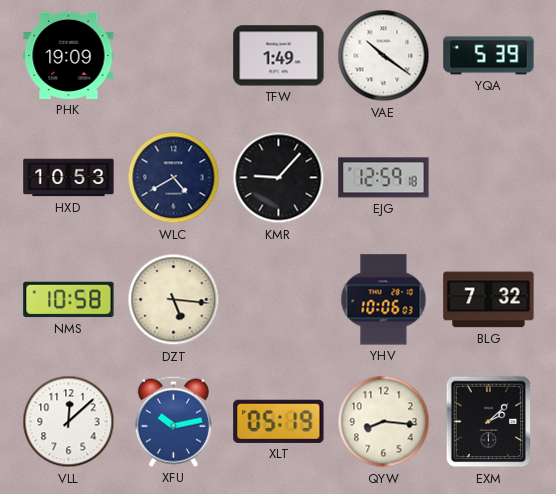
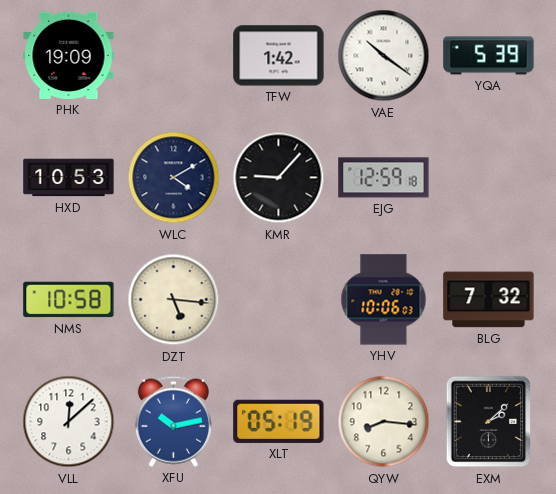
TFW: 1:49 -> 1:42 (279, 56)
WLC: 4:40 -> 4:10 (174, 178)
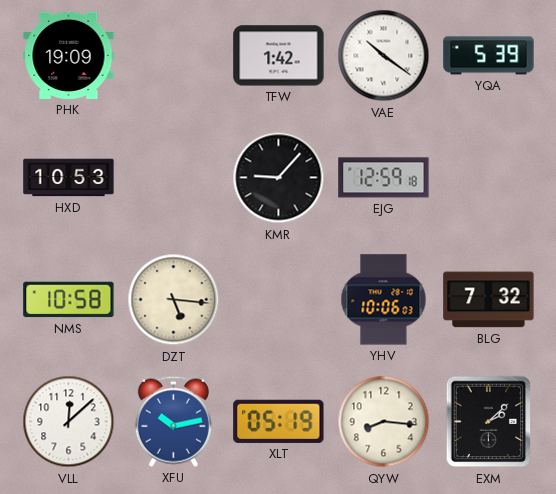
WLC: 4:10 -> none (174, 178)
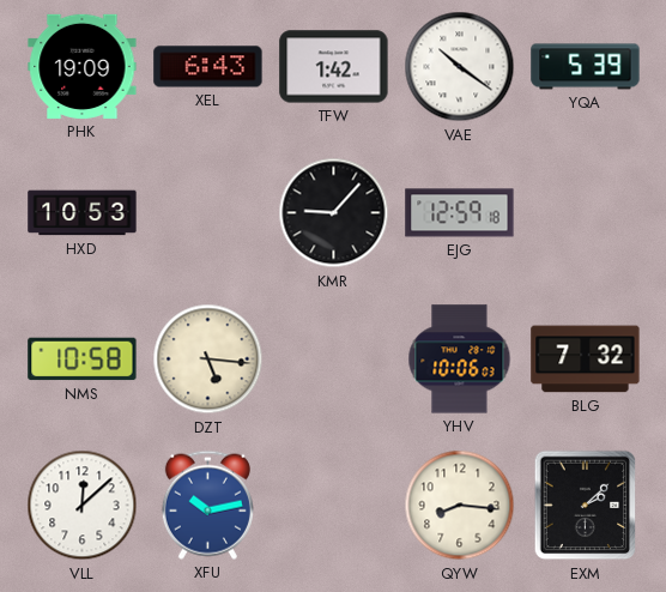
XEL: none -> 6:43 (208, 67)
XLT: 05:19 -> none (279, 421)
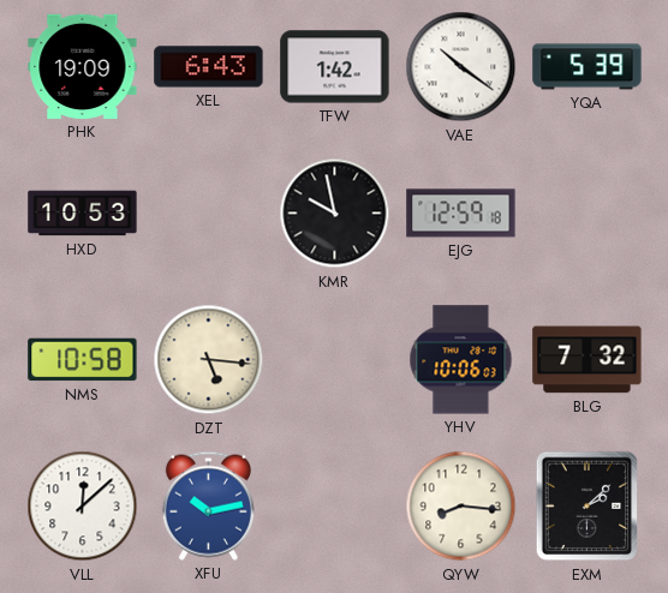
KMR: 9:07 -> 9:58 (335, 214)
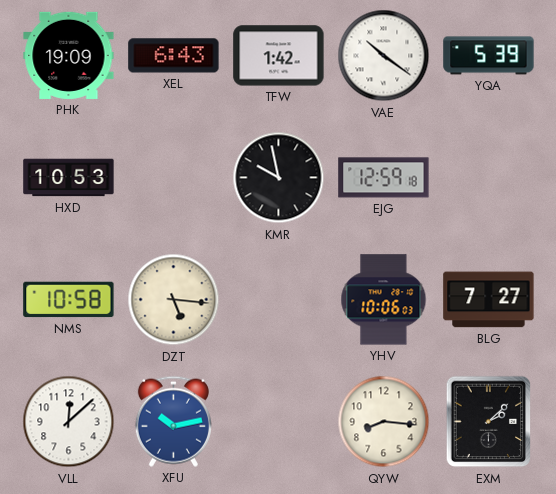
BLG: 7:32 -> 7:27 (489, 300)
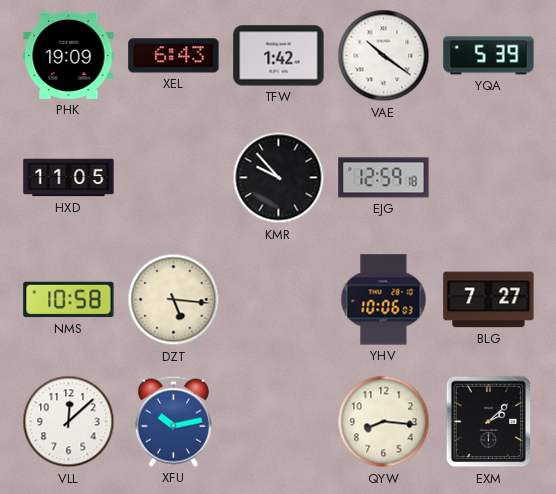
HXD: 10:53 -> 11:05 (69, 178)
KMR: 9:58 -> 9:53 (279, 178)
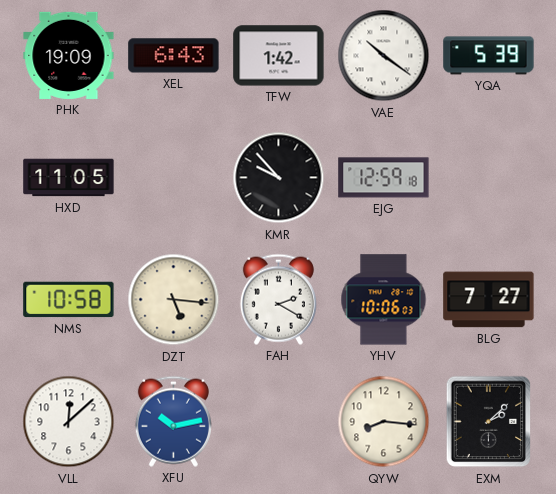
FAH: none -> 2:20 (278, 299)
